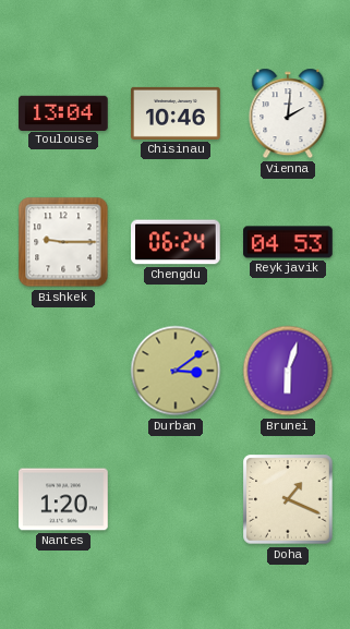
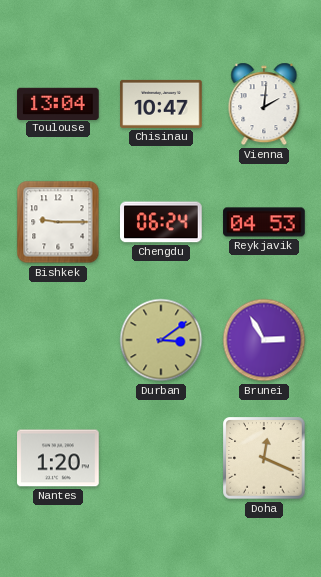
Chisinau: 10:46 -> 10:47 (161, 104)
Brunei: 6:03 -> 2:55 (264, 340)
Doha: 1:19 -> 12:19 (264, 458)
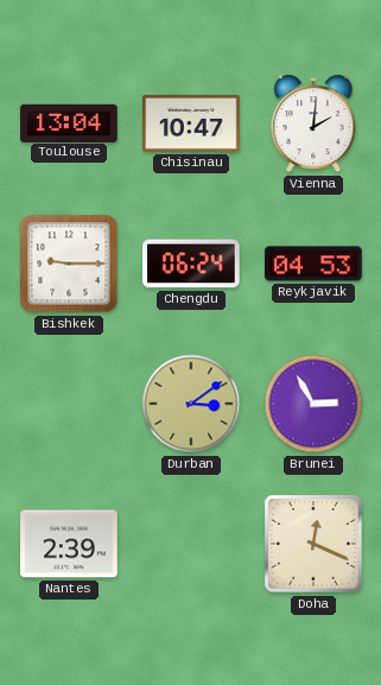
Nantes: 1:20 -> 2:39 (69, 544)
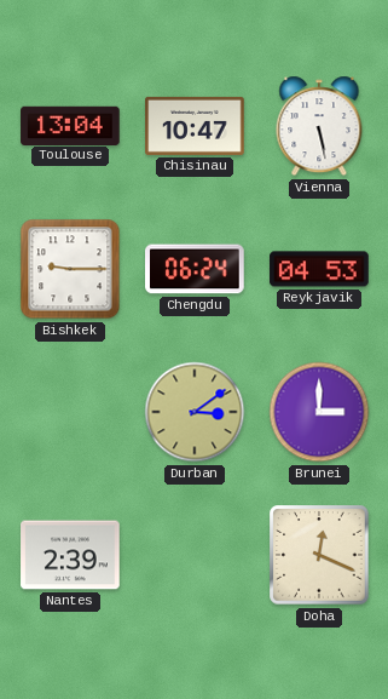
Vienna: 2:01 -> 5:28 (319, 126)
Brunei: 2:55 -> 3:00 (319, 412)
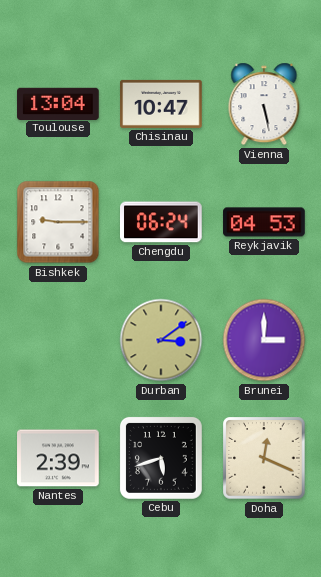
Cebu: none -> 5:42 (161, 458)
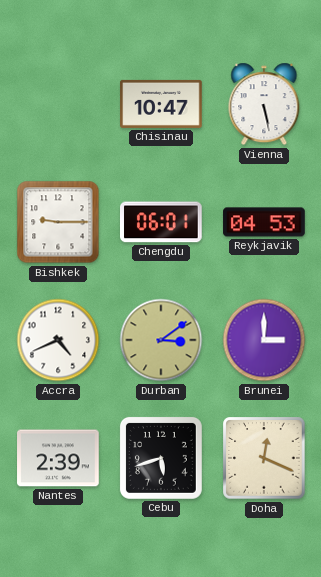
Toulouse: 13:04 -> none (58, 103)
Chengdu: 06:24 -> 06:01 (161, 222)
Accra: none -> 4:41 (58, 340)
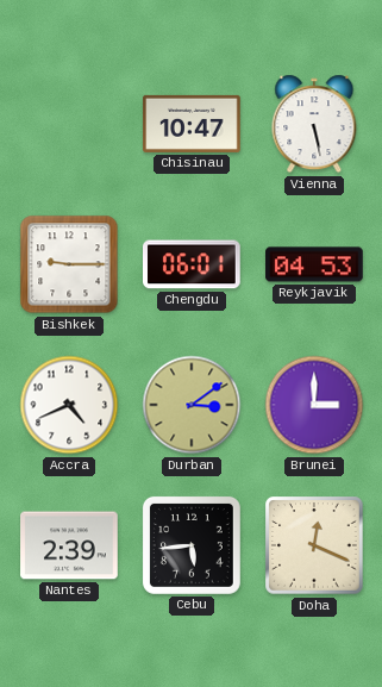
Cebu: 5:42 -> 5:44 (192, 545)
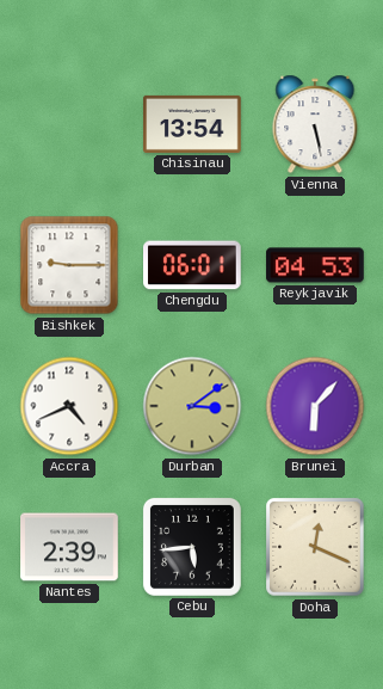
Chisinau: 10:47 -> 13:54 (192, 124)
Brunei: 3:00 -> 6:07 (315, 406)
